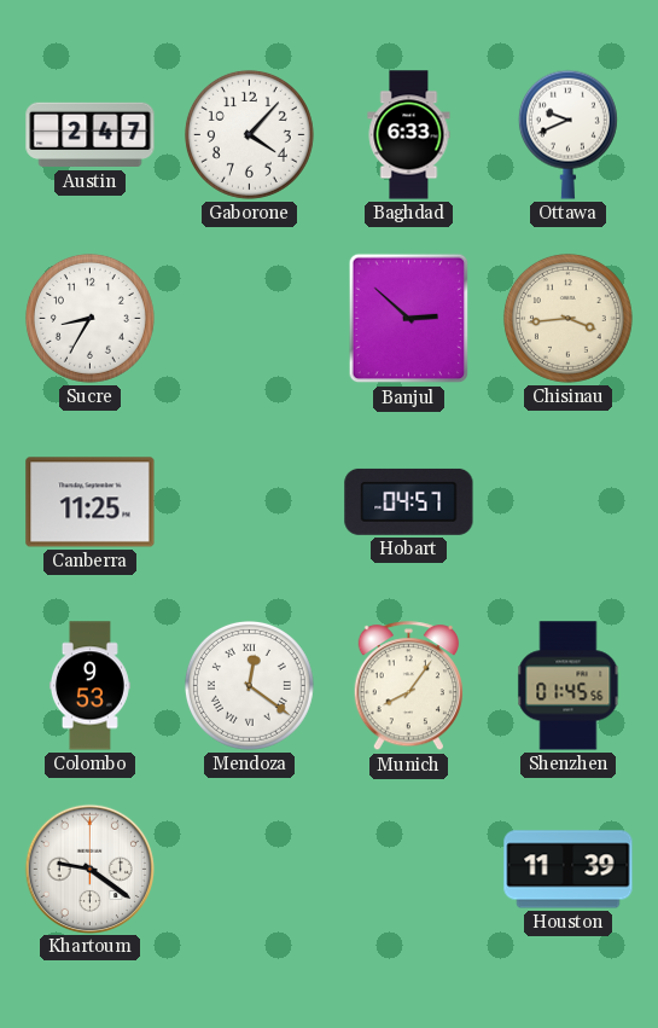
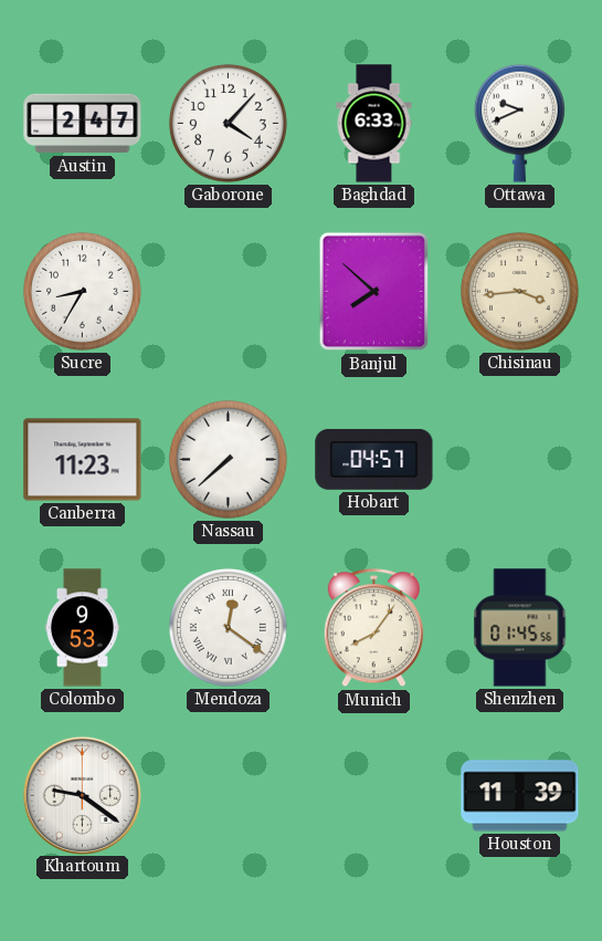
Banjul: 2:52 -> 7:52 (374, 292)
Canberra: 11:25 -> 11:23 (83, 460)
Nassau: none -> 7:38 (228, 459)
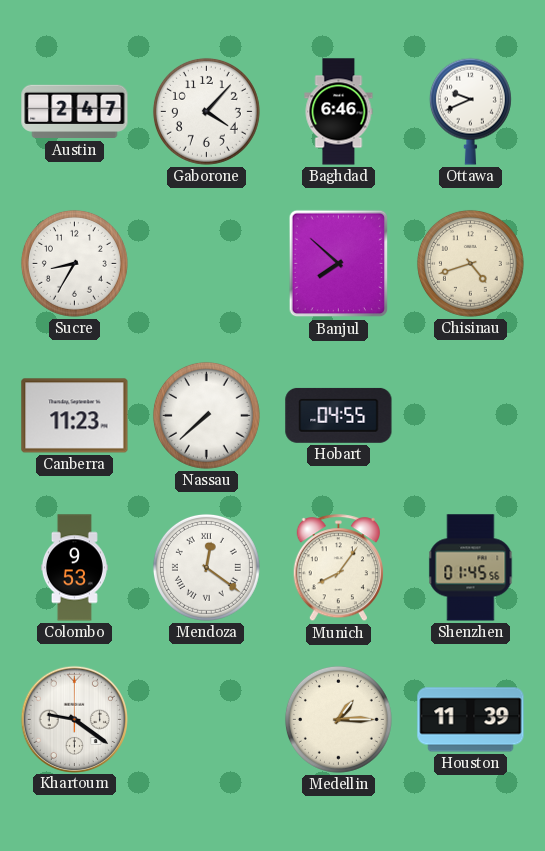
Baghdad: 6:33 -> 6:46 (339, 112)
Chisinau: 3:44 -> 4:42 (470, 263)
Hobart: 04:57 -> 04:55 (339, 415)
Medellin: none -> 1:15 (338, 719)
